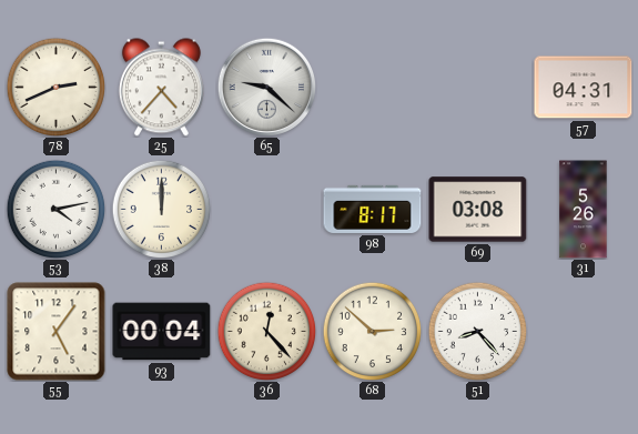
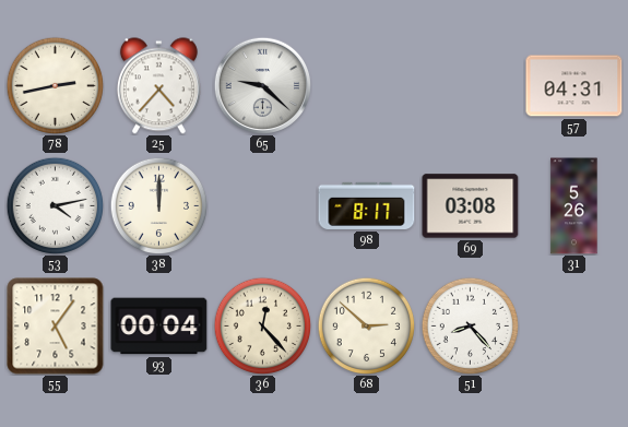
78: 2:41 -> 2:43 (55, 85)
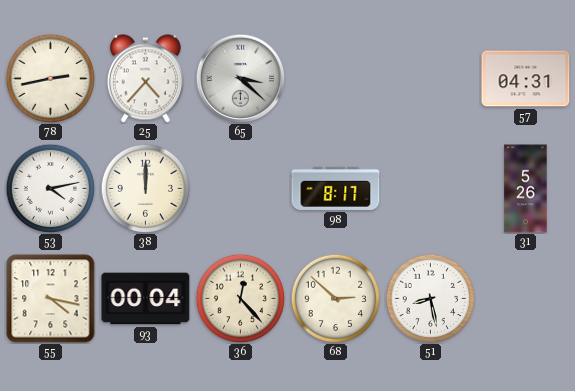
65: 9:22 -> 3:22 (240, 78)
69: 03:08 -> none (471, 206)
55: 5:06 -> 4:17 (51, 299)
51: 8:23 -> 8:28 (430, 298)
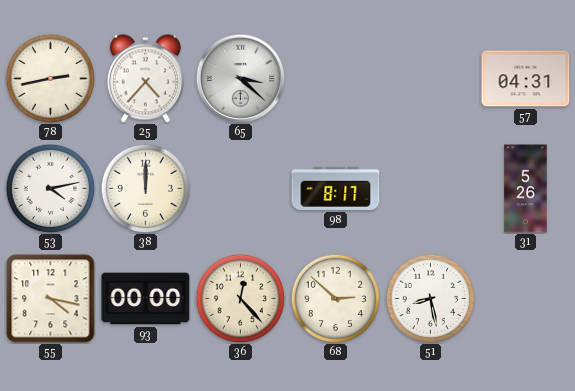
93: 00:04 -> 00:00 (146, 299)
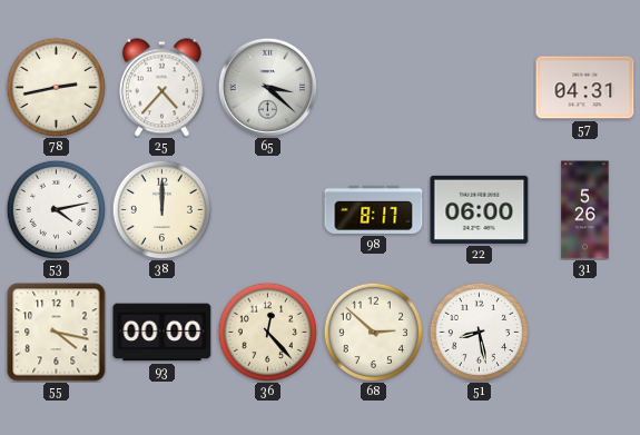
22: none -> 06:00 (480, 209)
